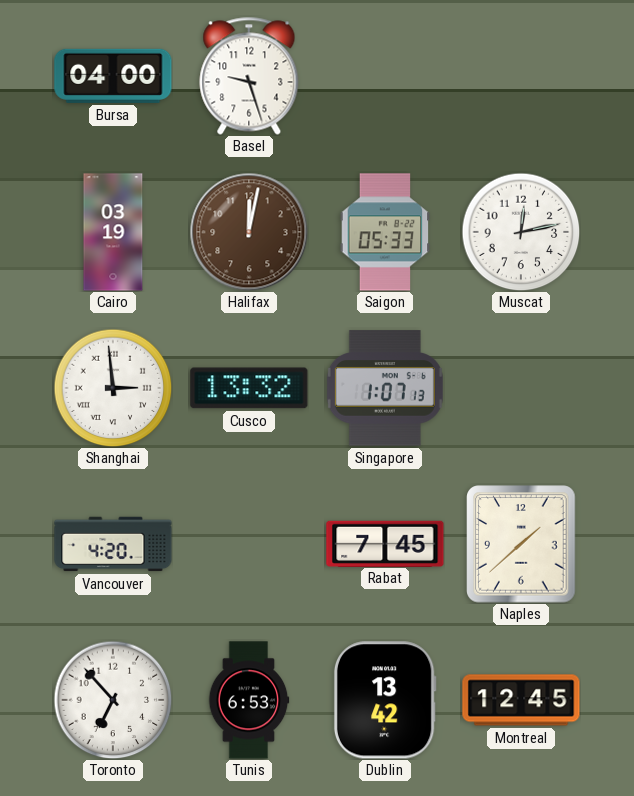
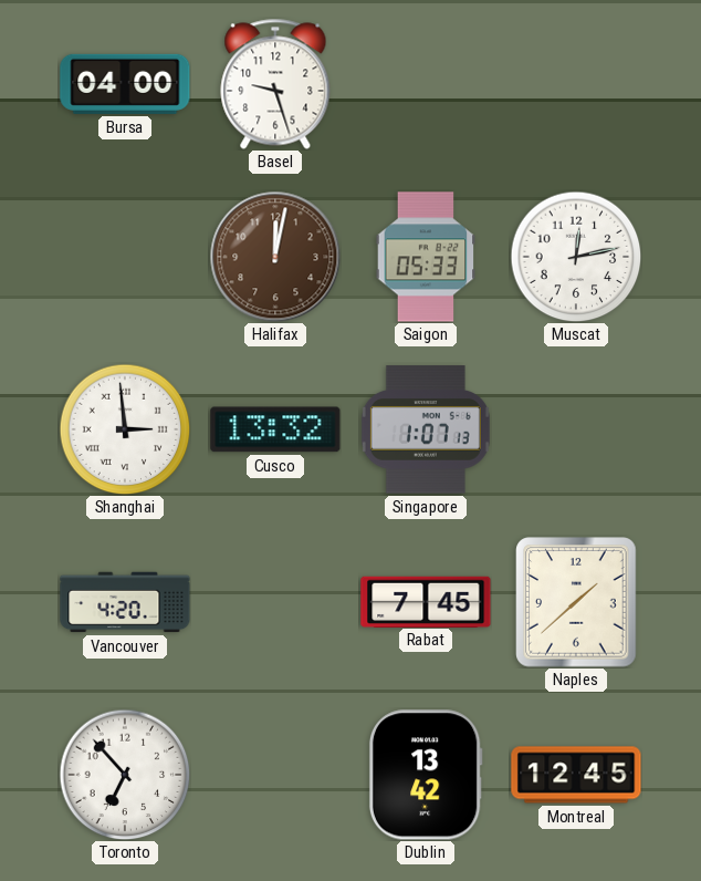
Cairo: 03:19 -> none (113, 232)
Tunis: 6:53 -> none (249, 700)
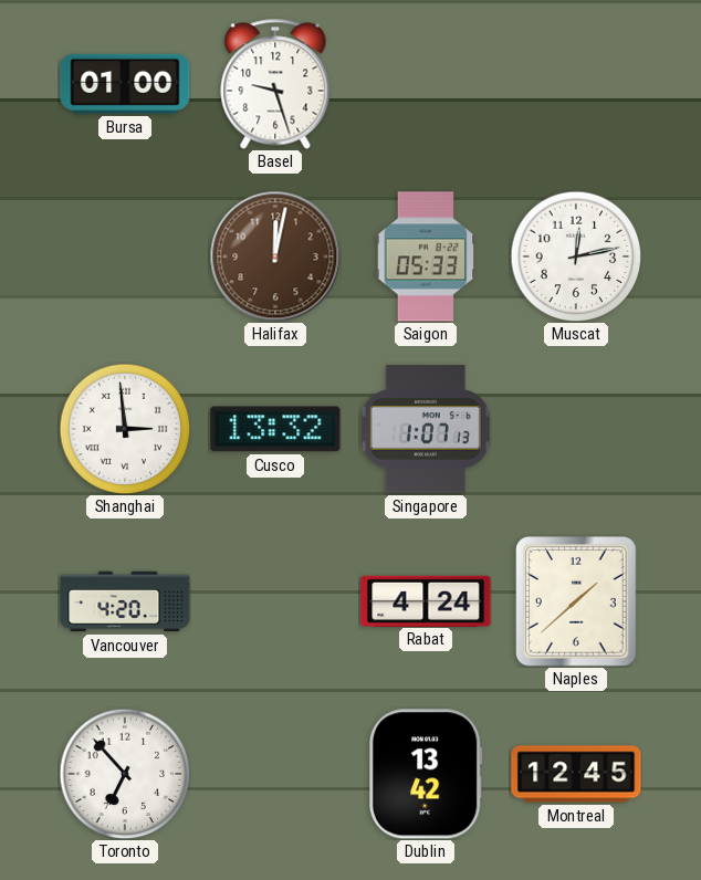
Bursa: 04:00 -> 01:00 (125, 84)
Rabat: 7:45 -> 4:24 (426, 600)
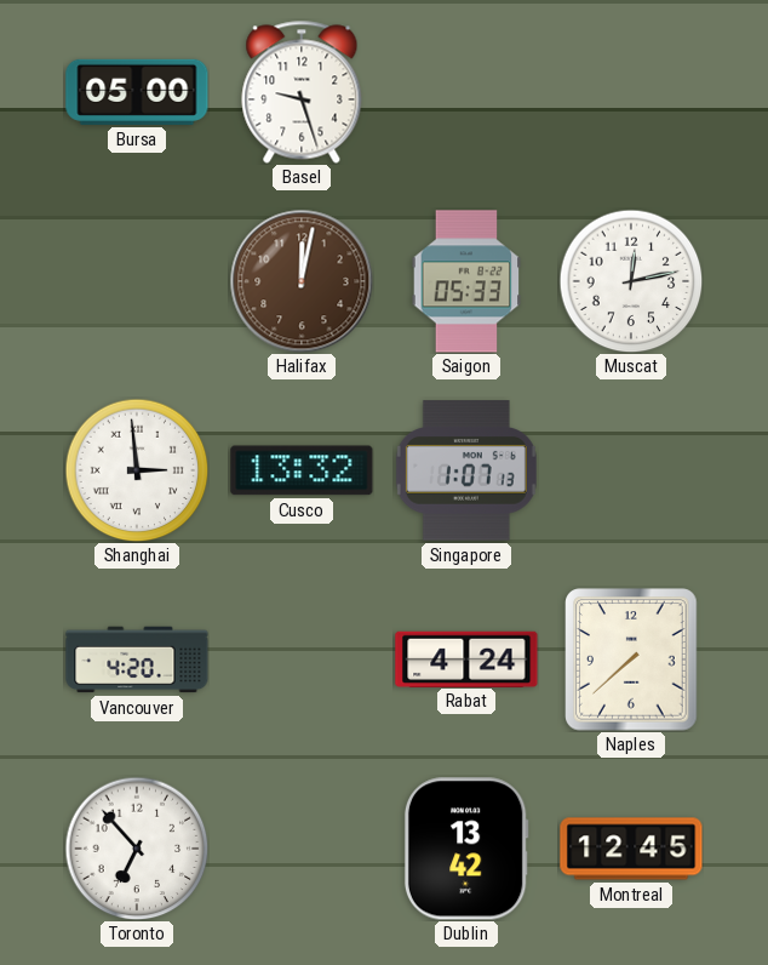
Bursa: 01:00 -> 05:00 (137, 92)
Naples: 1:38 -> 7:38 (631, 659)
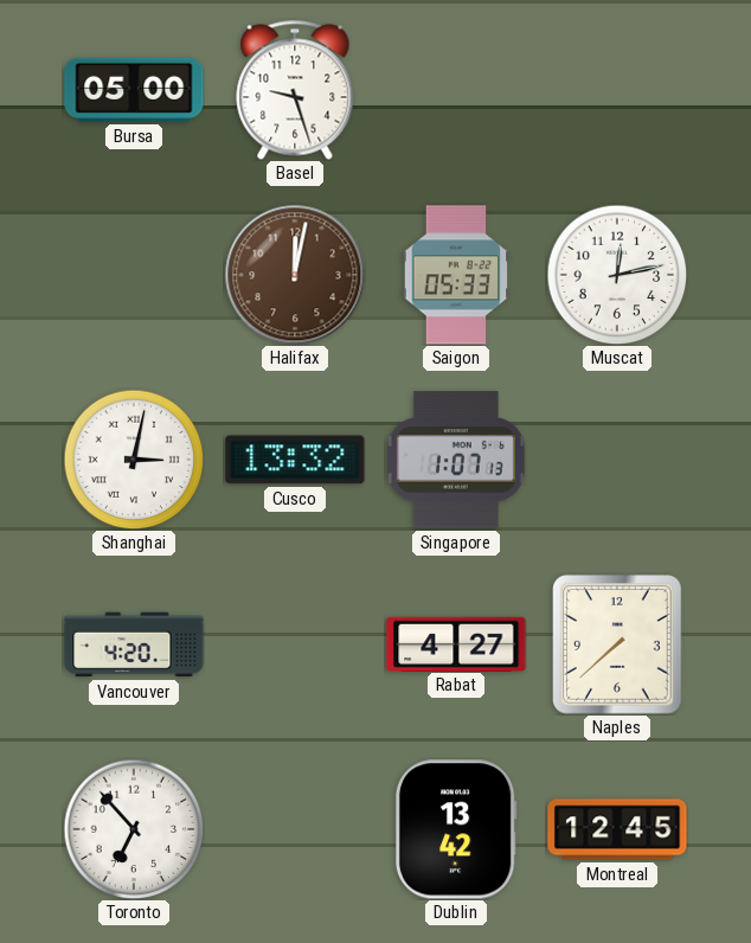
Shanghai: 2:59 -> 3:02 (134, 460)
Rabat: 4:24 -> 4:27 (456, 643)
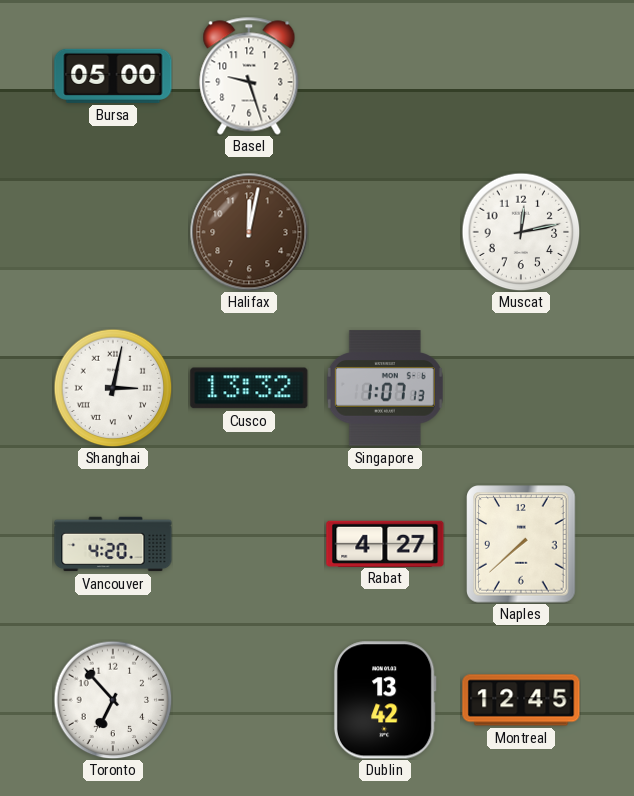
Saigon: 05:33 -> none (456, 275)
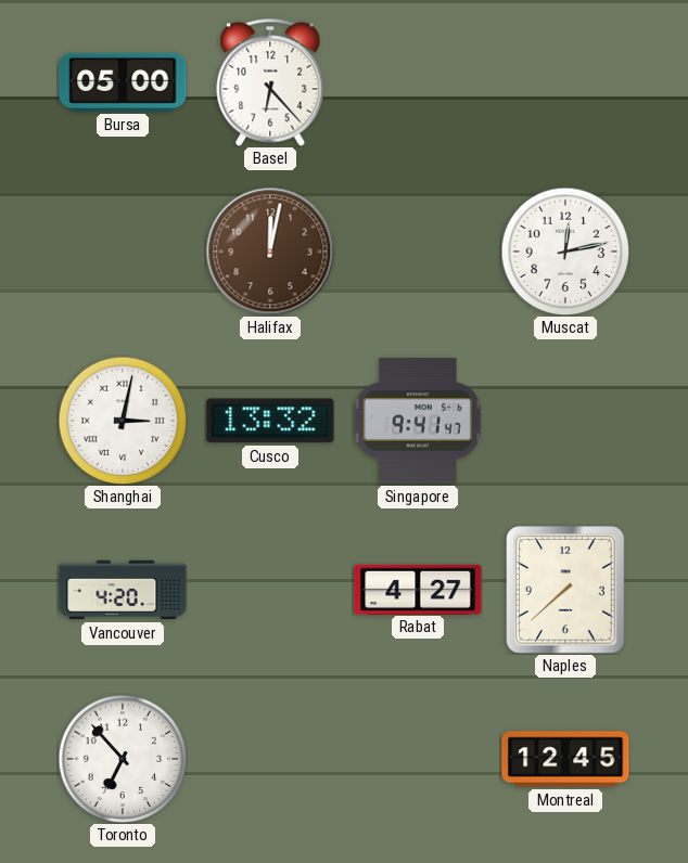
Basel: 9:27 -> 6:23 (270, 82)
Singapore: 1:07 -> 9:41 (418, 421)
Dublin: 13:42 -> none (385, 700)
